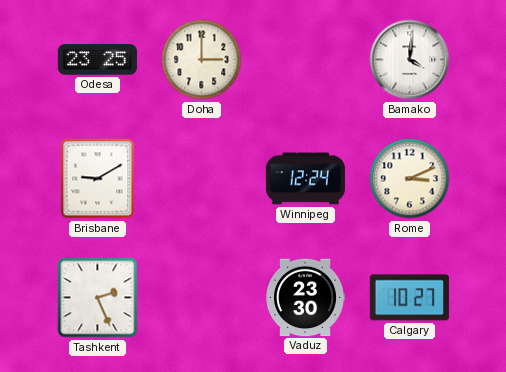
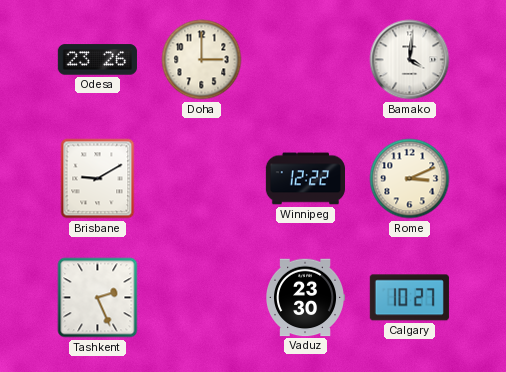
Odesa: 23:25 -> 23:26 (97, 60)
Winnipeg: 12:24 -> 12:22 (305, 179)
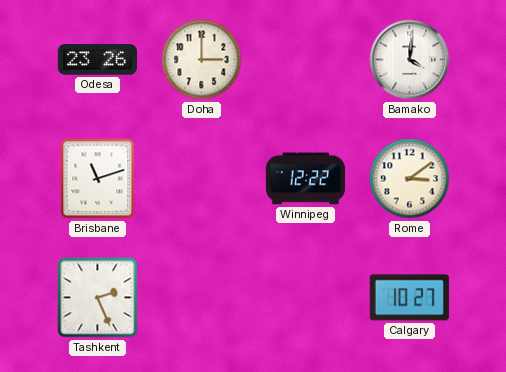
Brisbane: 9:10 -> 11:12 (98, 179)
Rome: 3:11 -> 3:09 (410, 179)
Vaduz: 23:30 -> none (305, 298)
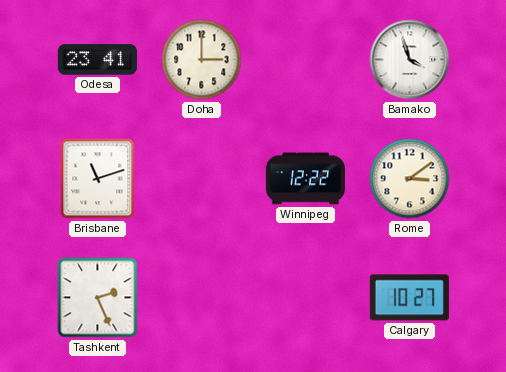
Odesa: 23:26 -> 23:41 (97, 60)
Bamako: 4:01 -> 3:57 (410, 60)
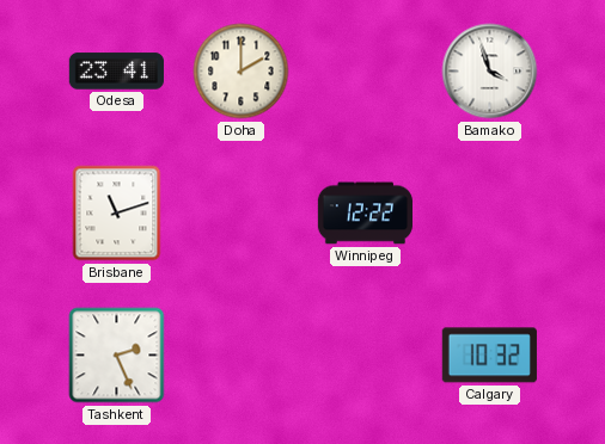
Doha: 3:00 -> 2:00 (242, 72)
Rome: 3:09 -> none (410, 179)
Calgary: 10:27 -> 10:32 (489, 356)
